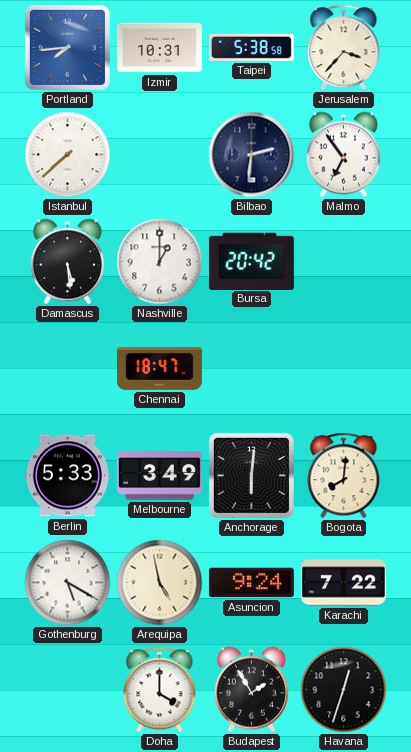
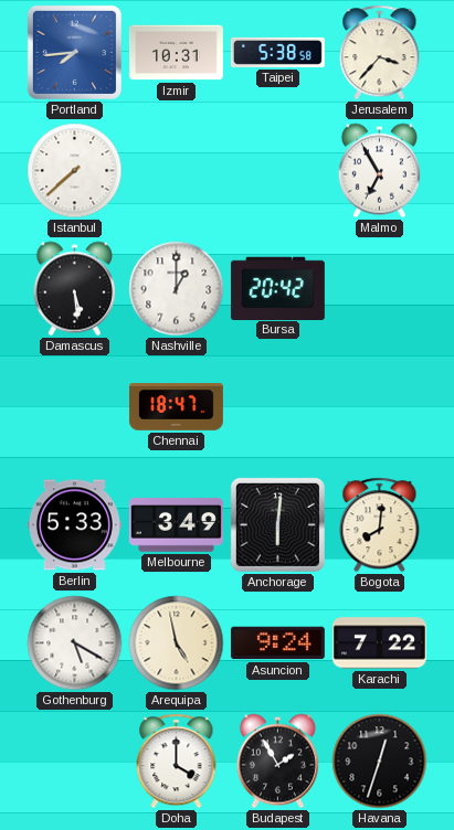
Bilbao: 2:31 -> none (252, 155)
Malmo: 6:54 -> 6:55 (379, 171)
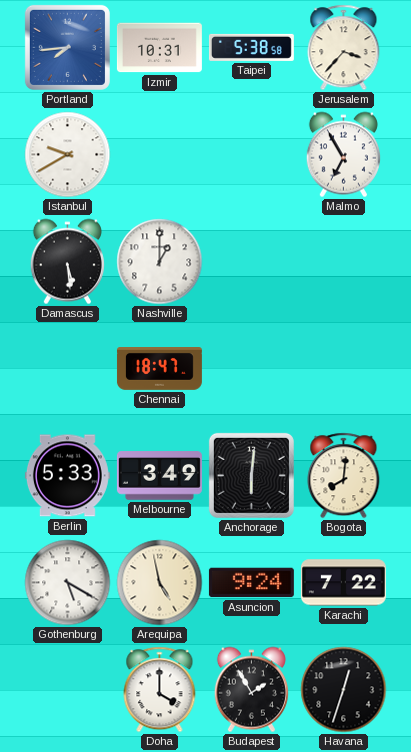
Istanbul: 7:38 -> 9:40 (68, 155)
Bursa: 20:42 -> none (277, 288)
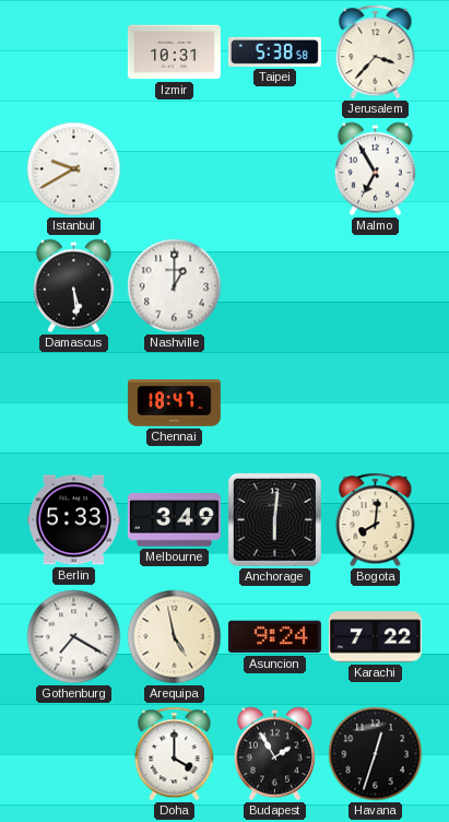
Portland: 7:44 -> none (67, 47)
Gothenburg: 5:20 -> 7:20 (74, 637)
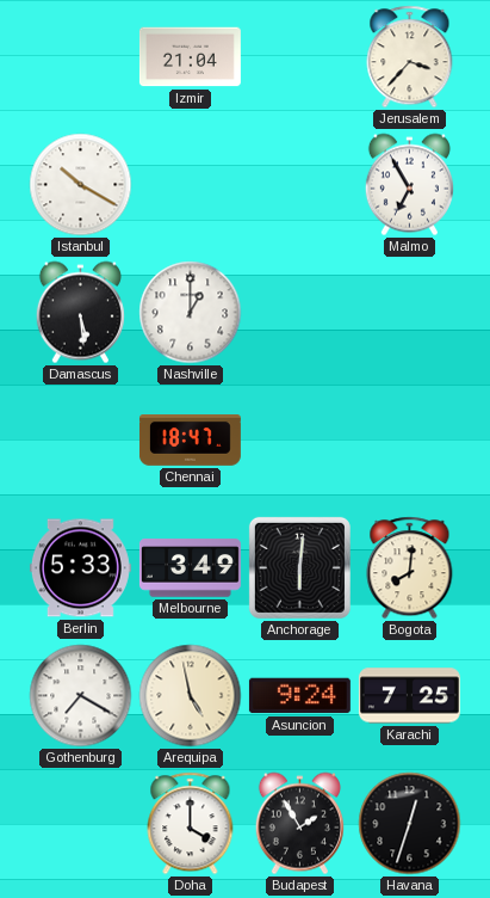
Izmir: 10:31 -> 21:04 (190, 57)
Taipei: 5:38 -> none (274, 51)
Istanbul: 9:40 -> 10:20 (81, 185)
Karachi: 7:22 -> 7:25 (409, 696)
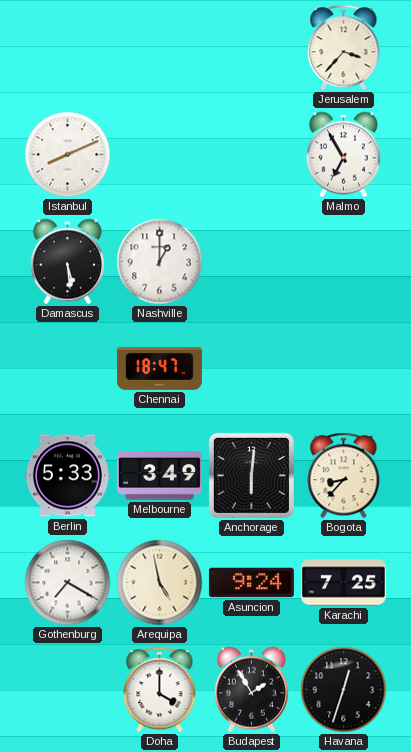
Izmir: 21:04 -> none (190, 57)
Istanbul: 10:20 -> 8:11 (68, 155)
Bogota: 8:01 -> 8:37 (344, 476)
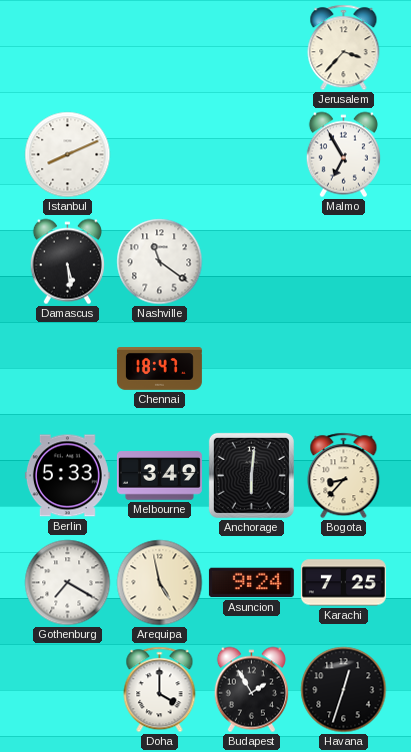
Nashville: 1:00 -> 11:21 (160, 262)
